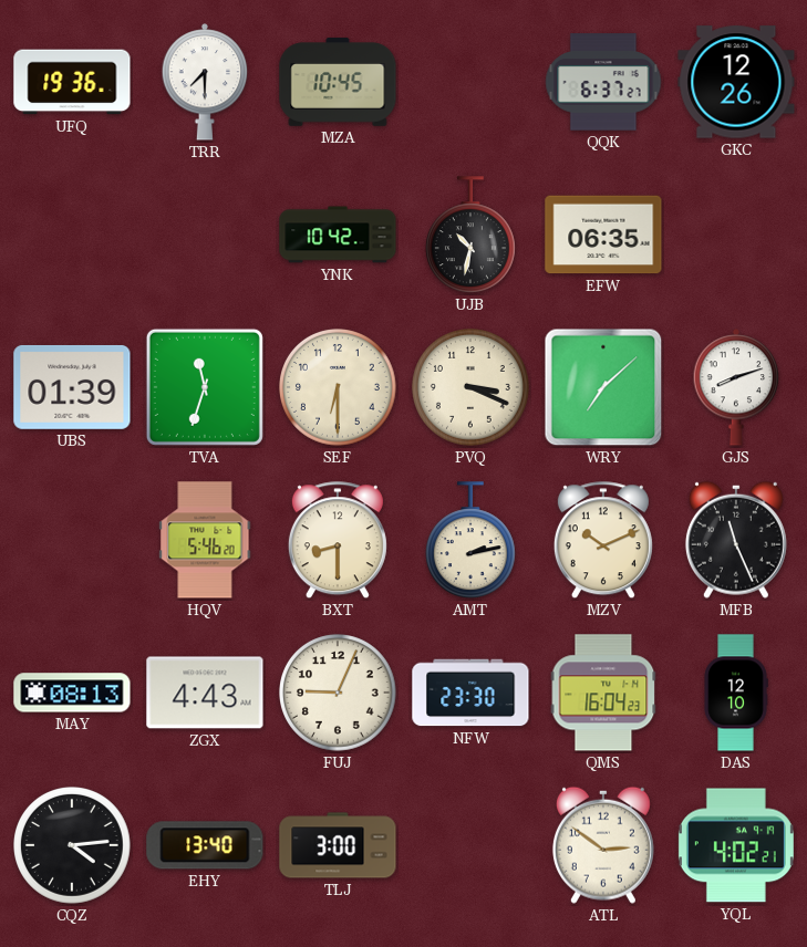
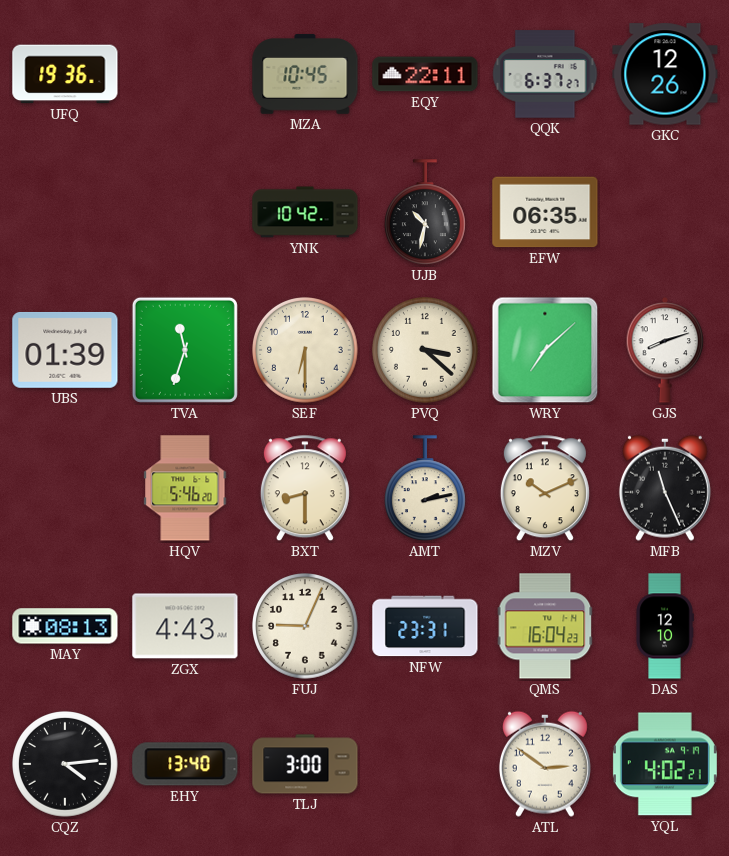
TRR: 7:30 -> none (205, 82)
EQY: none -> 22:11 (425, 74)
PVQ: 3:19 -> 3:22 (426, 351)
NFW: 23:30 -> 23:31 (425, 626)
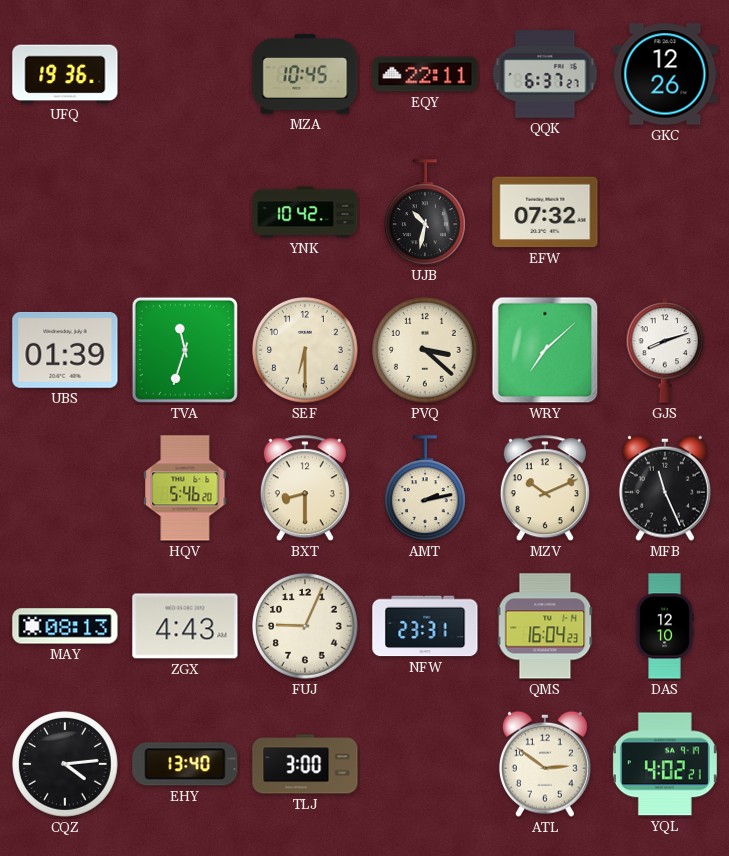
EFW: 06:35 -> 07:32 (545, 212)
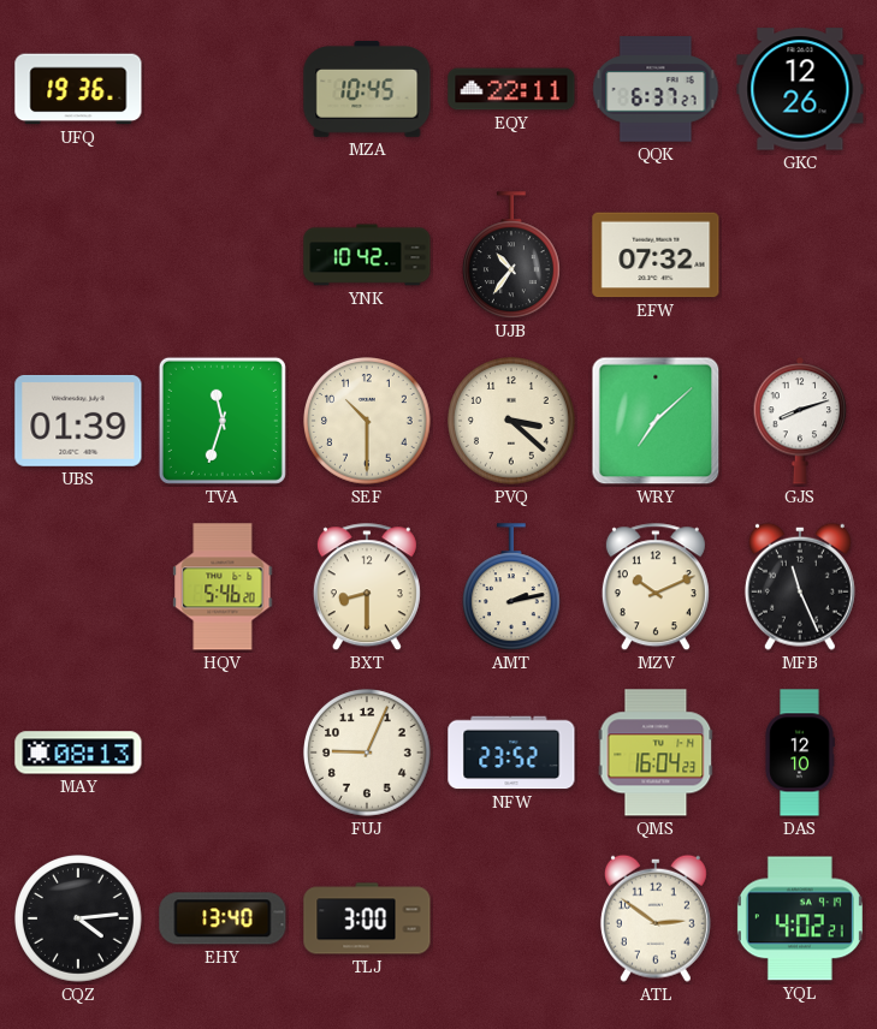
UJB: 10:32 -> 10:36 (511, 256)
SEF: 6:30 -> 10:30 (368, 422)
ZGX: 4:43 -> none (185, 626)
NFW: 23:31 -> 23:52 (511, 753)
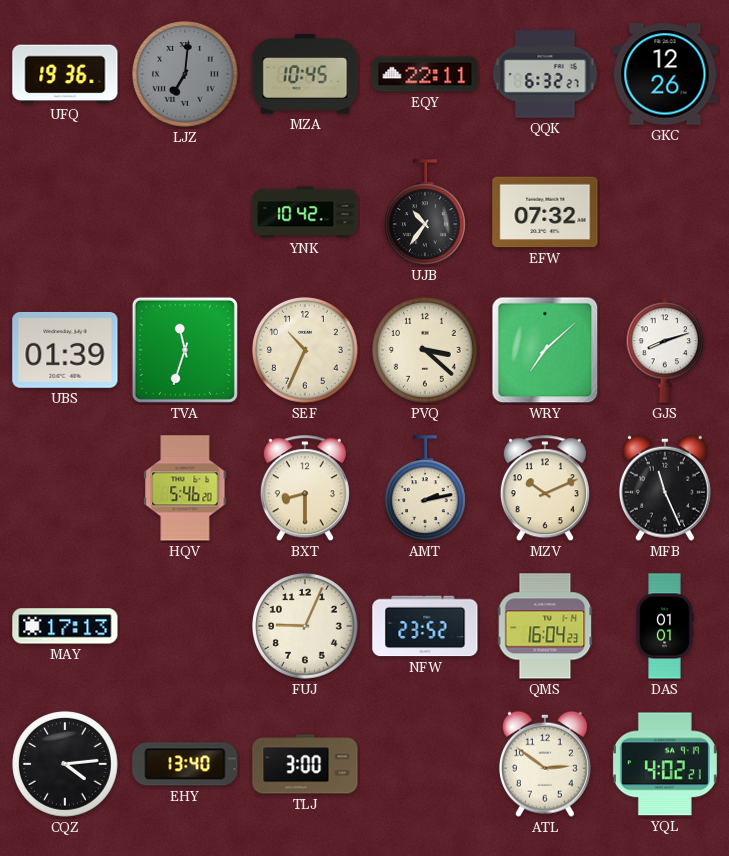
LJZ: none -> 7:01 (186, 75)
QQK: 6:37 -> 6:32 (545, 74)
SEF: 10:30 -> 10:34 (306, 351)
MAY: 08:13 -> 17:13 (65, 626)
DAS: 12:10 -> 01:01 (665, 626)
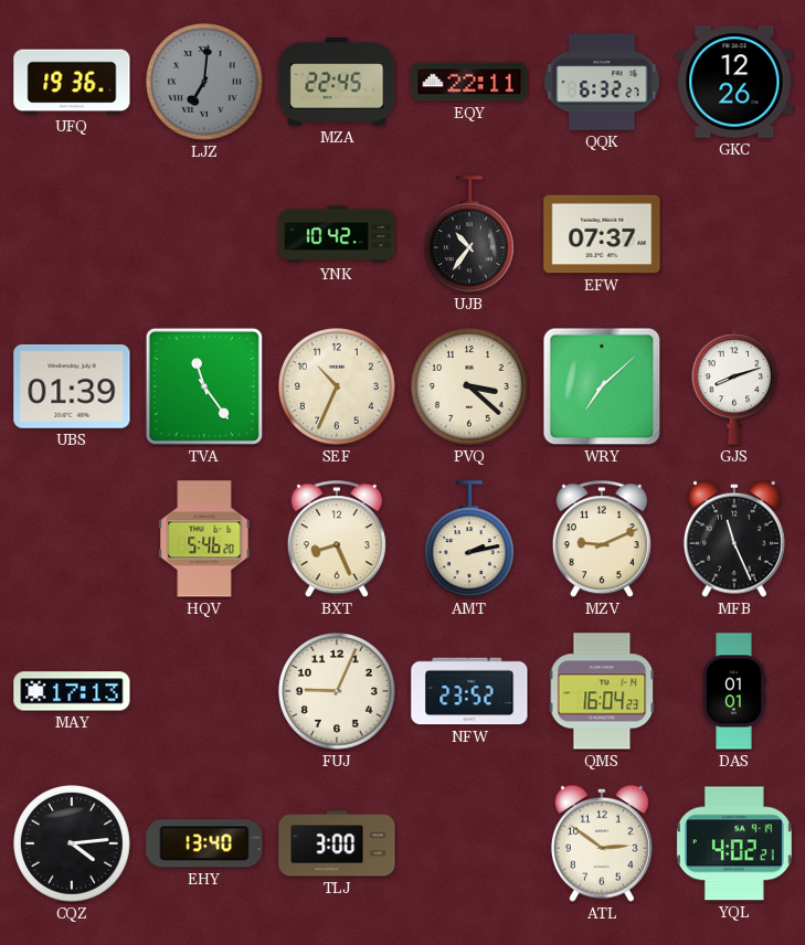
MZA: 10:45 -> 22:45 (337, 82)
EFW: 07:32 -> 07:37 (602, 234)
TVA: 11:33 -> 11:24 (204, 386)
BXT: 8:30 -> 8:26 (337, 540)
MZV: 10:11 -> 9:11 (602, 540)
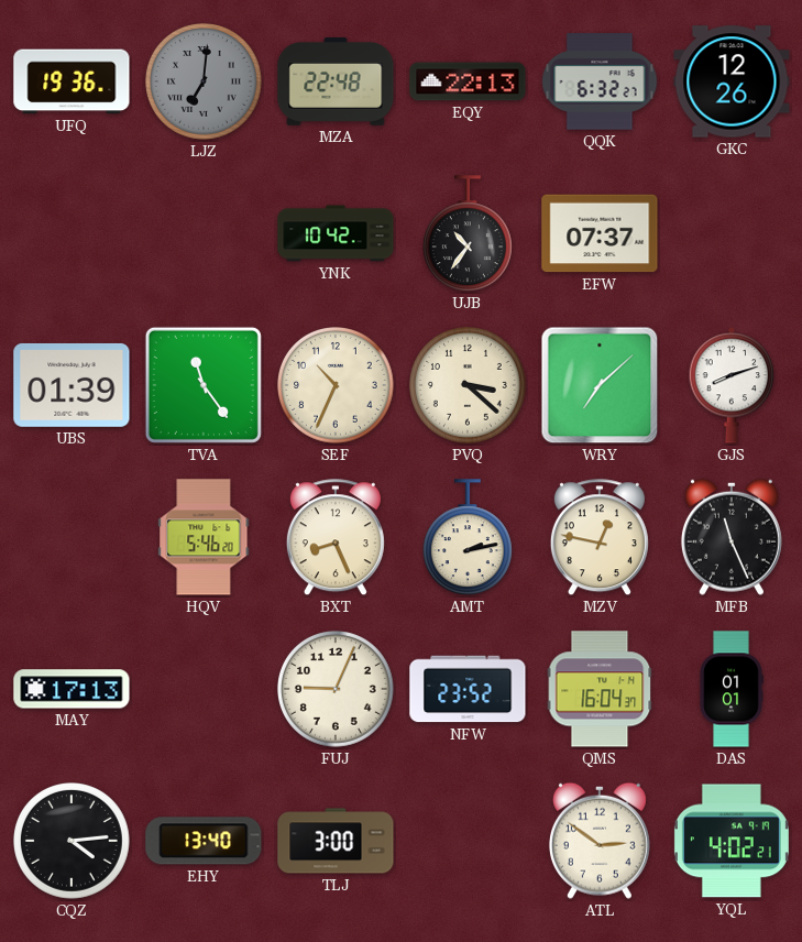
MZA: 22:45 -> 22:48 (336, 81)
EQY: 22:11 -> 22:13 (468, 81)
MZV: 9:11 -> 12:47 (600, 538)
QMS: 16:04:23 -> 16:04:37 (600, 689)
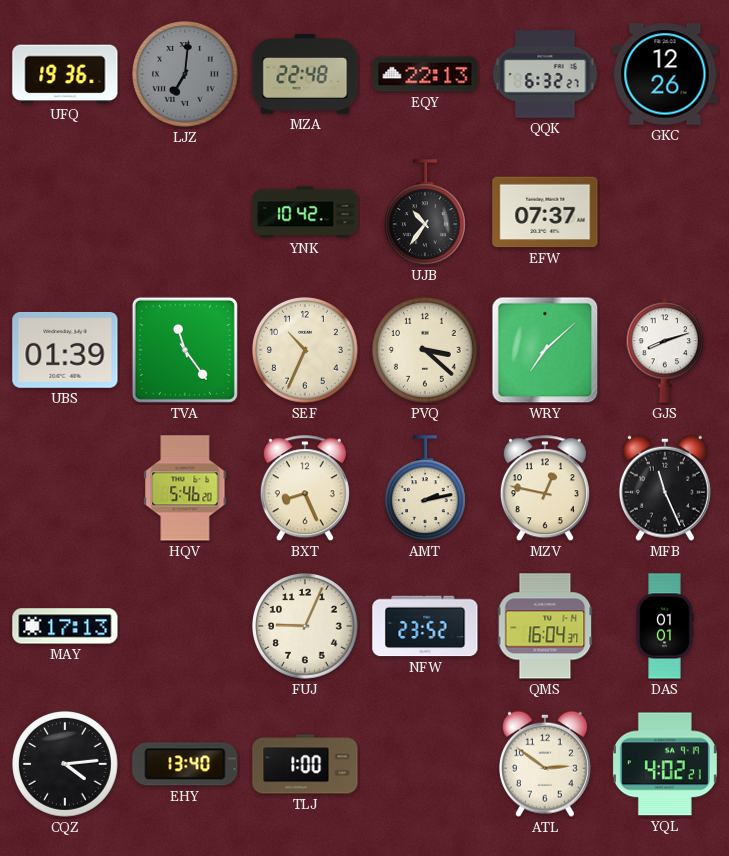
TLJ: 3:00 -> 1:00 (305, 764)
